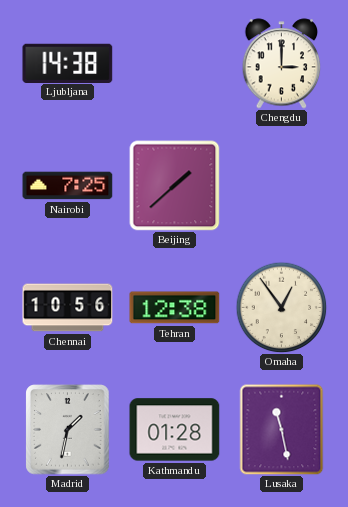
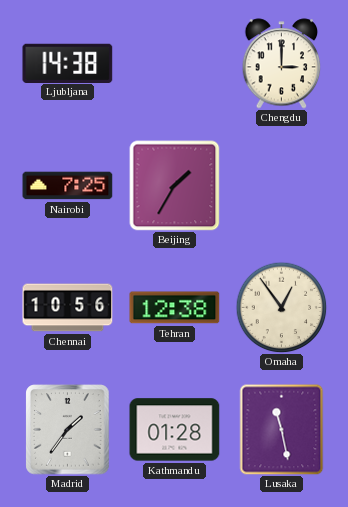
Beijing: 1:38 -> 1:35 (175, 186)
Madrid: 1:32 -> 1:36 (68, 430)
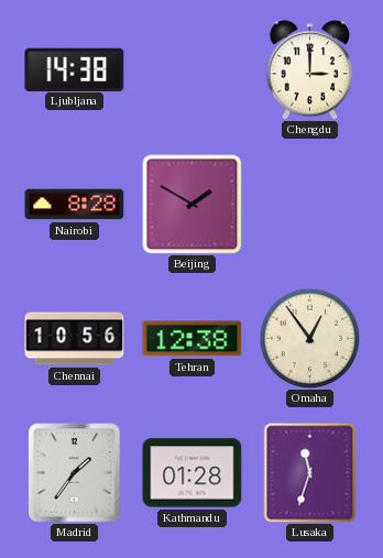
Nairobi: 7:25 -> 8:28 (75, 205)
Beijing: 1:35 -> 1:50 (193, 205)
Lusaka: 11:28 -> 11:33 (310, 473)
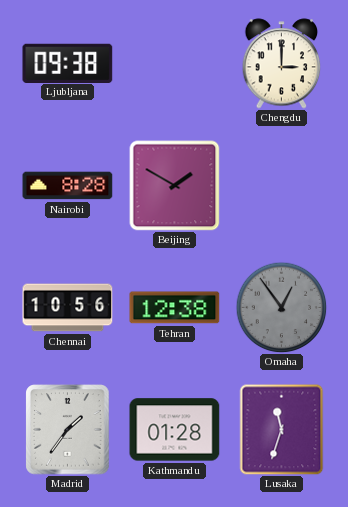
Ljubljana: 14:38 -> 09:38 (68, 63)
Omaha dial: cream -> grey (281, 307)
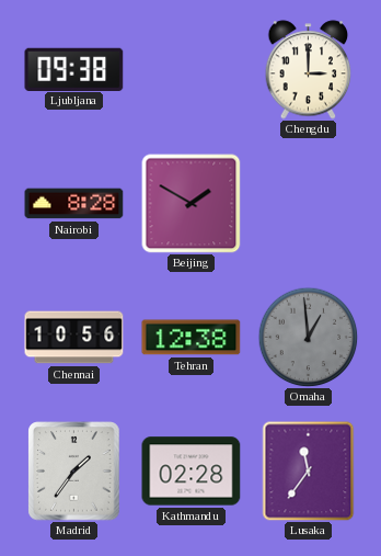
Omaha: 12:54 -> 12:59 (308, 337)
Kathmandu: 01:28 -> 02:28 (192, 472)
Lusaka: 11:33 -> 11:36 (309, 472)
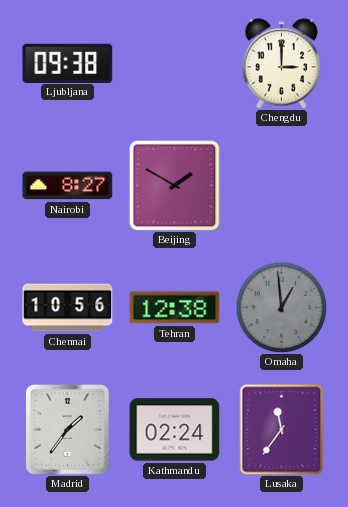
Nairobi: 8:28 -> 8:27 (68, 186)
Kathmandu: 02:28 -> 02:24 (175, 430)
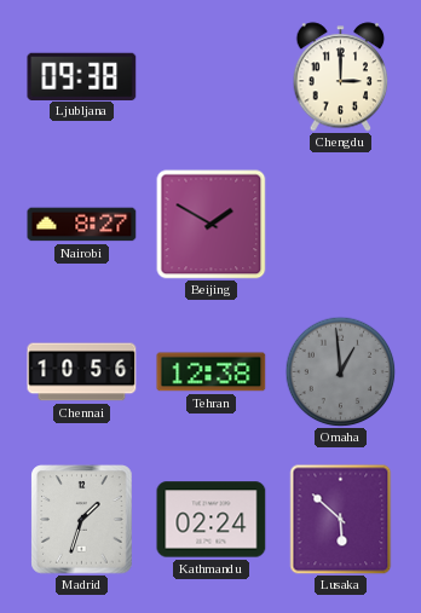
Madrid: 1:36 -> 1:33 (82, 520)
Lusaka: 11:36 -> 5:52 (341, 520)
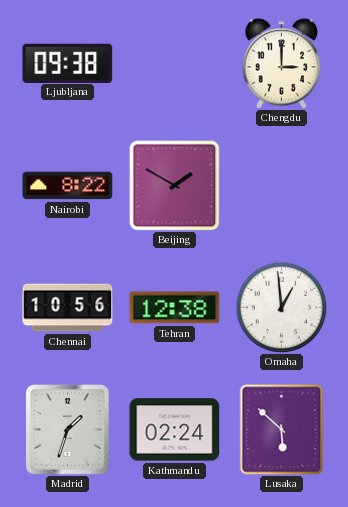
Nairobi: 8:27 -> 8:22 (68, 186)
Omaha dial: grey -> white (281, 307)
